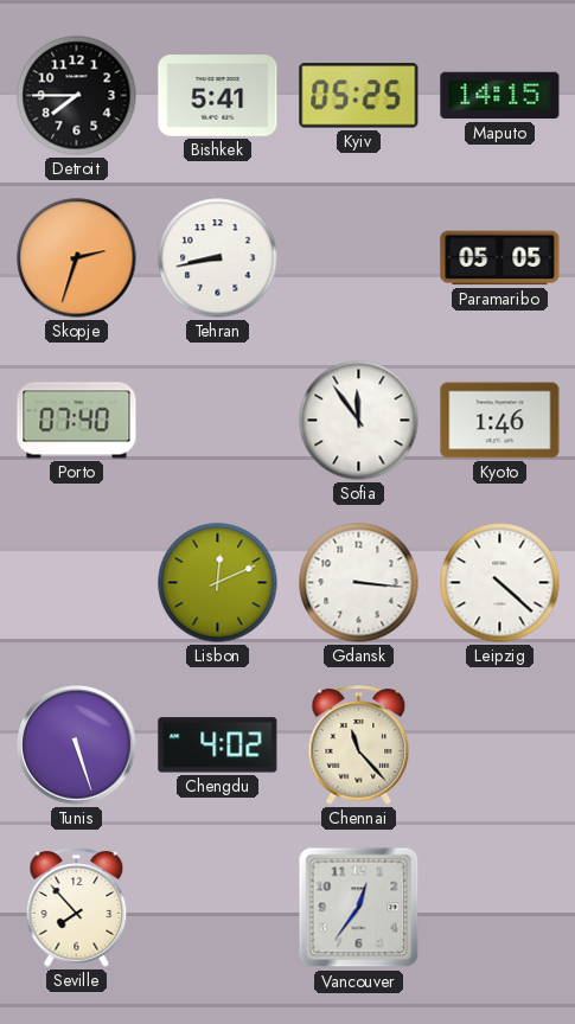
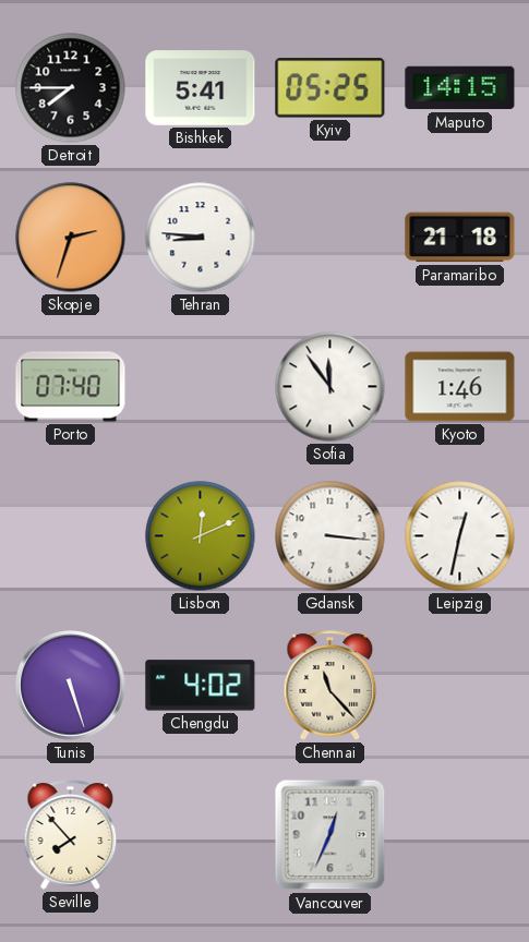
Tehran: 8:43 -> 8:46 (201, 238)
Paramaribo: 05:05 -> 21:18 (460, 238)
Leipzig: 4:22 -> 12:32 (460, 536)
Vancouver: 12:36 -> 12:34 (330, 835)
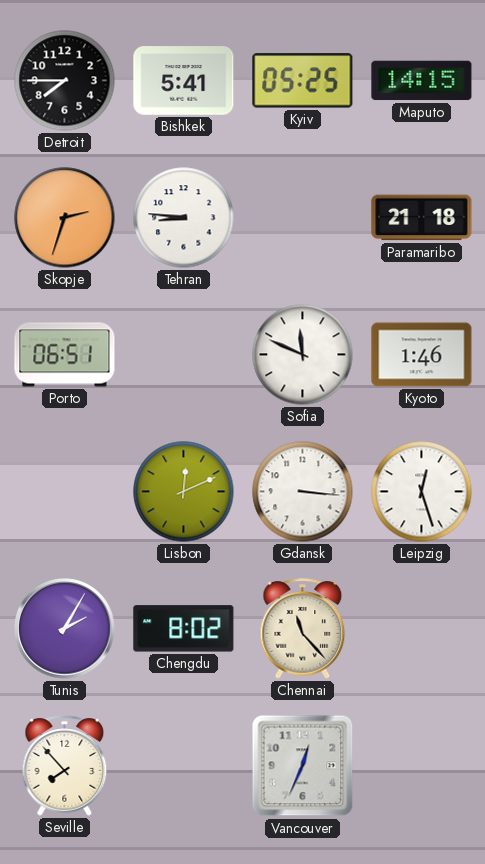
Porto: 07:40 -> 06:51 (65, 355)
Sofia: 11:54 -> 11:49 (303, 355)
Leipzig: 12:32 -> 12:27 (422, 492)
Tunis: 5:27 -> 2:05 (65, 629)
Chengdu: 4:02 -> 8:02 (184, 629)
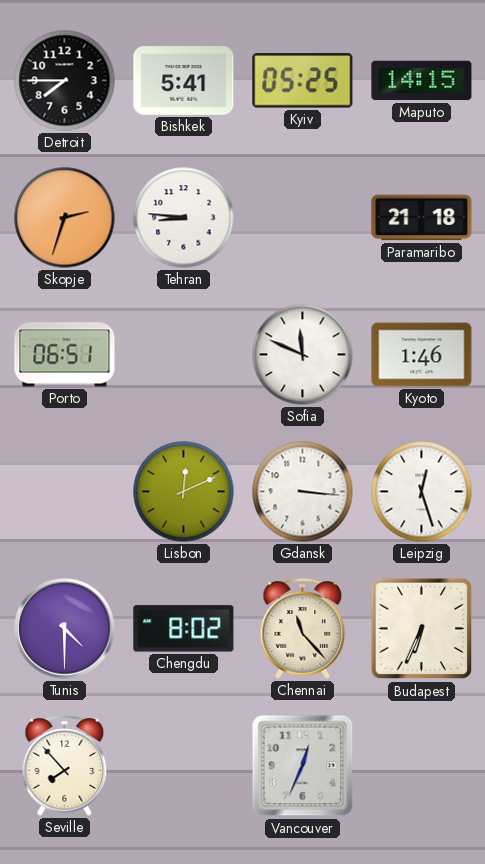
Tunis: 2:05 -> 4:30 (65, 629)
Budapest: none -> 6:34 (422, 629)
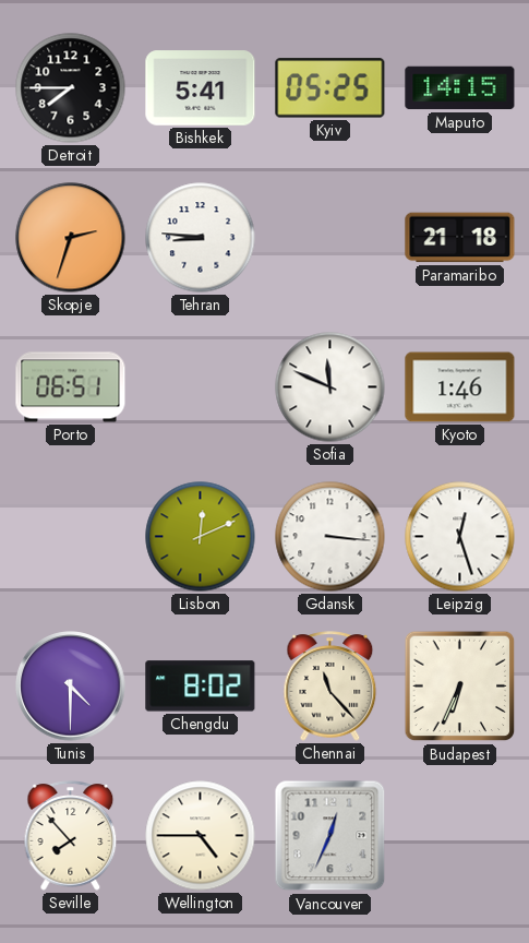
Wellington: none -> 4:45 (201, 836)
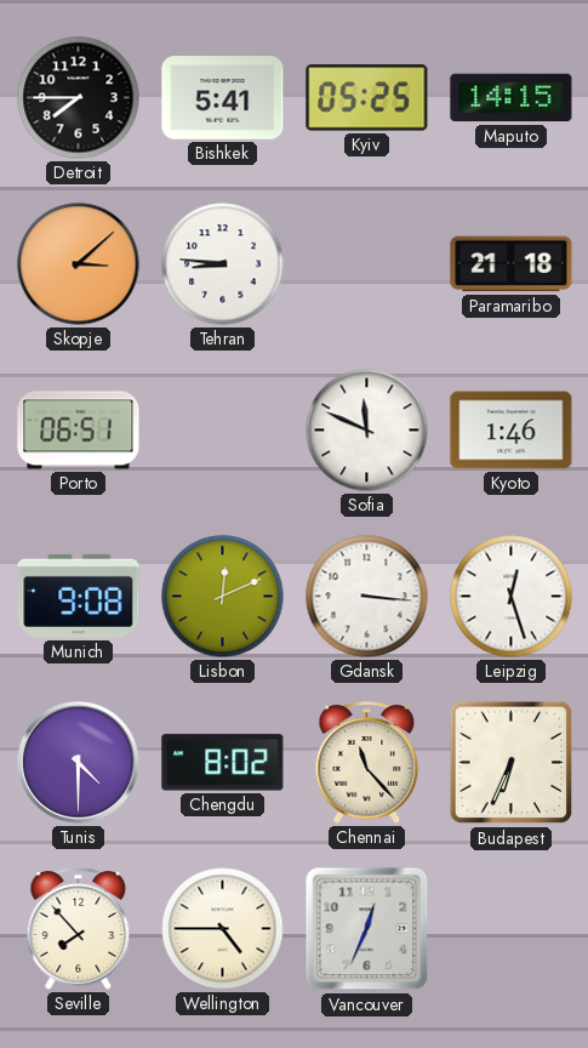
Skopje: 2:33 -> 3:08 (79, 264)
Munich: none -> 9:08 (79, 596)
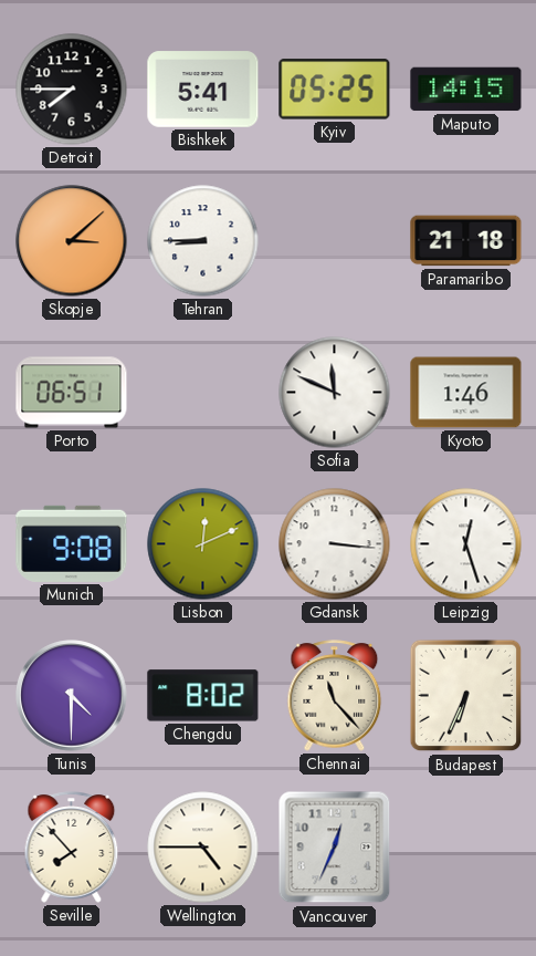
Tehran: 8:46 -> 8:45 (203, 241)
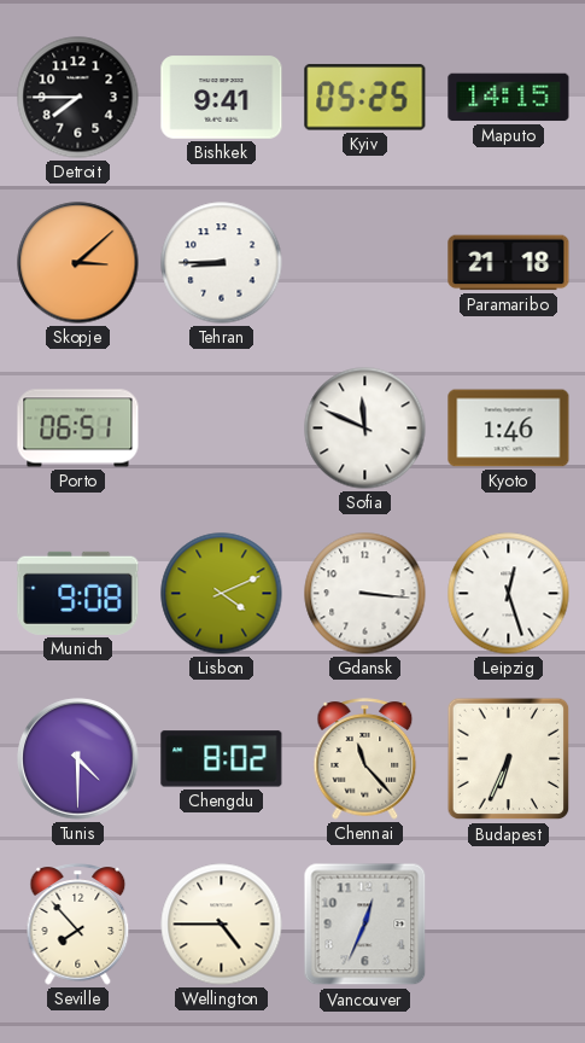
Bishkek: 5:41 -> 9:41 (222, 98)
Lisbon: 12:11 -> 4:11 (222, 594)
